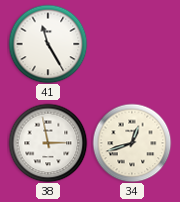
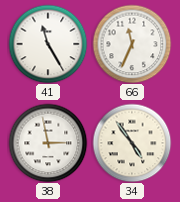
66: none -> 11:34 (132, 44)
34: 12:42 -> 4:54 (132, 143)
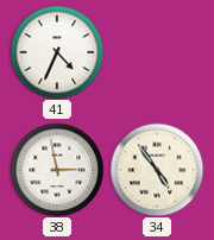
41: 11:25 -> 4:34 (57, 52)
66: 11:34 -> none (132, 44)
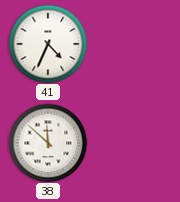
38: 2:58 -> 11:52 (48, 143)
34: 4:54 -> none (157, 170)
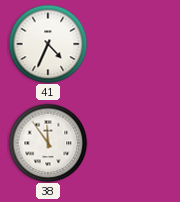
38: 11:52 -> 11:54 (48, 143)
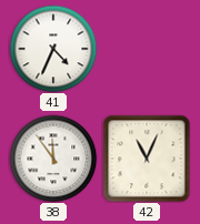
42: none -> 11:04 (147, 159)
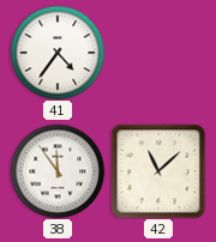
41: 4:34 -> 4:36 (58, 53)
42: 11:04 -> 11:08 (158, 171)
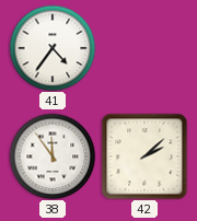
42: 11:08 -> 2:08 (144, 156)
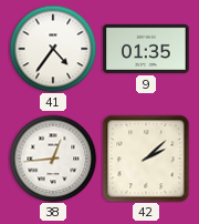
9: none -> 01:35 (146, 49)
38: 11:54 -> 12:44 (53, 159)
